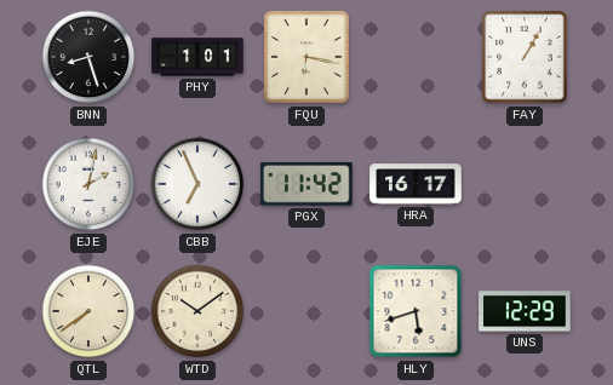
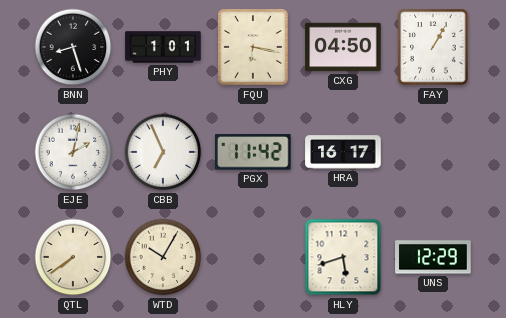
CXG: none -> 04:50 (343, 47)
WTD: 10:09 -> 10:05 (163, 257)
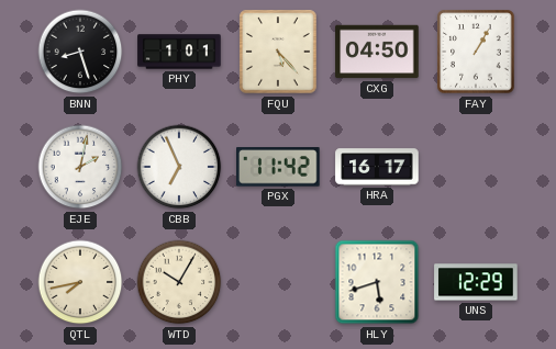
FQU: 6:17 -> 5:23 (278, 52)
QTL: 7:39 -> 7:43 (80, 282)
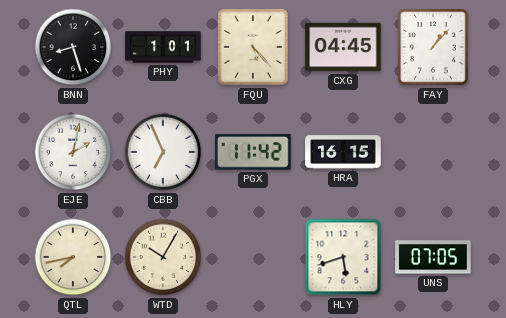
CXG: 04:50 -> 04:45 (343, 47)
FAY: 1:05 -> 1:07 (433, 47)
HRA: 16:17 -> 16:15 (343, 152)
UNS: 12:29 -> 07:05 (433, 257)
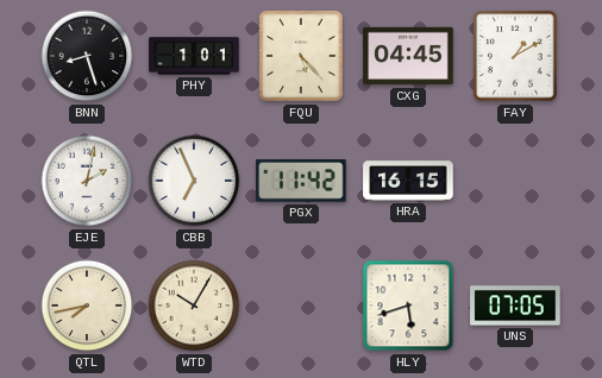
FAY: 1:07 -> 1:10 (515, 56)
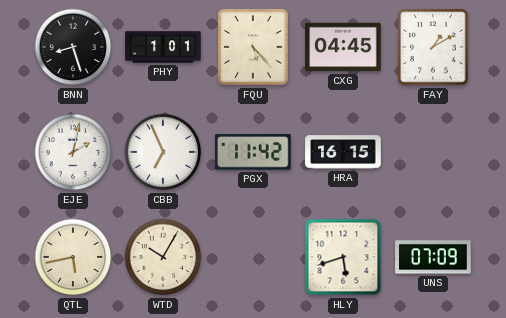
QTL: 7:43 -> 5:43 (73, 257)
UNS: 07:05 -> 07:09 (433, 257)
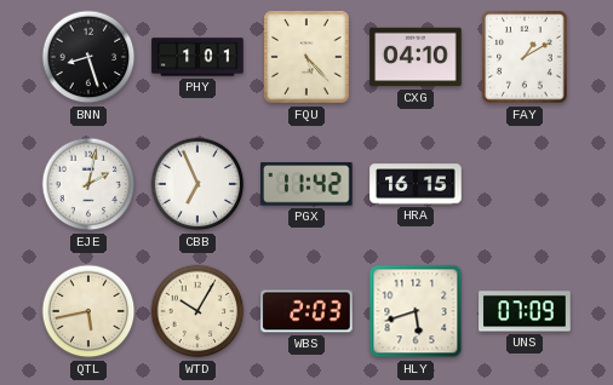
CXG: 04:45 -> 04:10 (416, 57)
WBS: none -> 2:03 (306, 311)
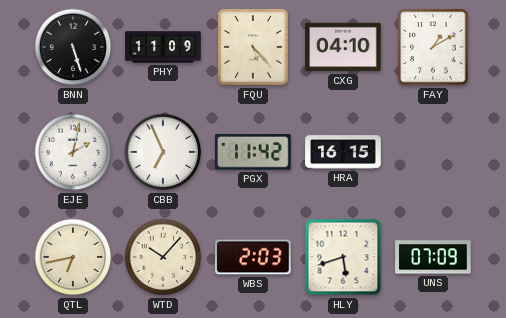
BNN: 8:27 -> 5:27 (73, 47)
PHY: 1:01 -> 11:09 (163, 47)
QTL: 5:43 -> 6:43 (73, 257)
WTD: 10:05 -> 10:07 (163, 257)
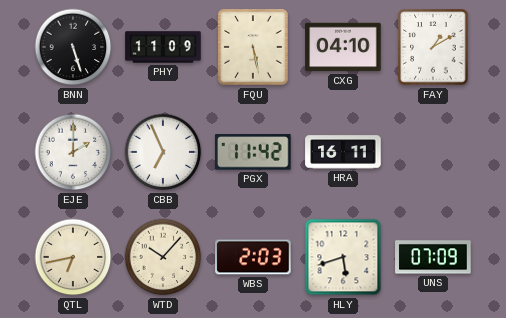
FQU: 5:23 -> 5:28 (253, 47)
EJE: 2:02 -> 2:00 (73, 152)
HRA: 16:15 -> 16:11 (343, 152)
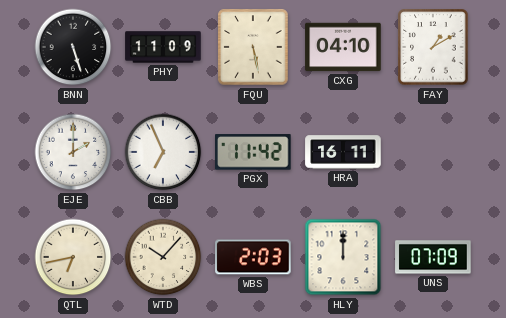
HLY: 5:42 -> 12:00 (343, 257)
